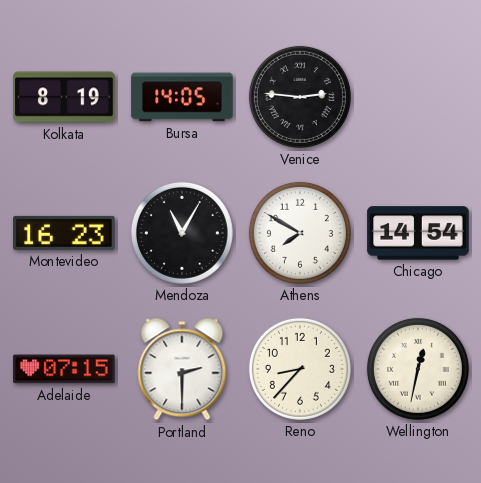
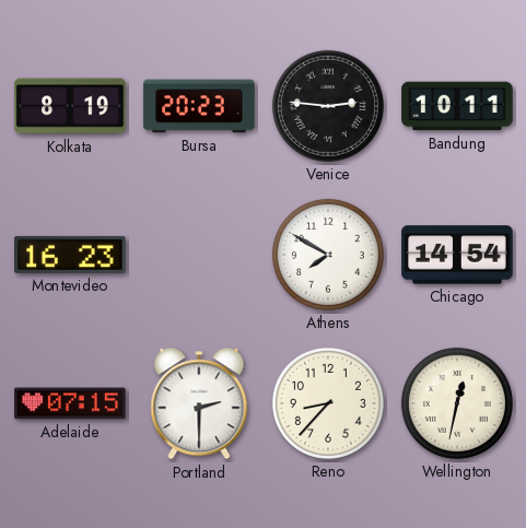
Bursa: 14:05 -> 20:23 (199, 106)
Bandung: none -> 10:11 (457, 106)
Mendoza: 11:05 -> none (182, 233)
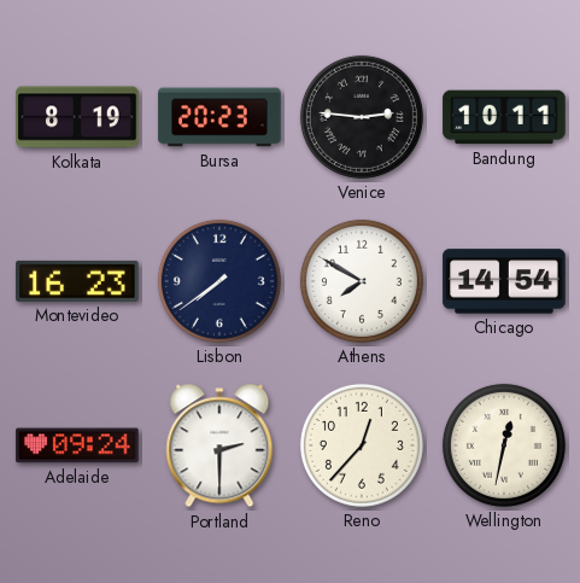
Lisbon: none -> 7:39 (219, 281)
Adelaide: 07:15 -> 09:24 (77, 445)
Reno: 8:37 -> 12:37 (362, 445)
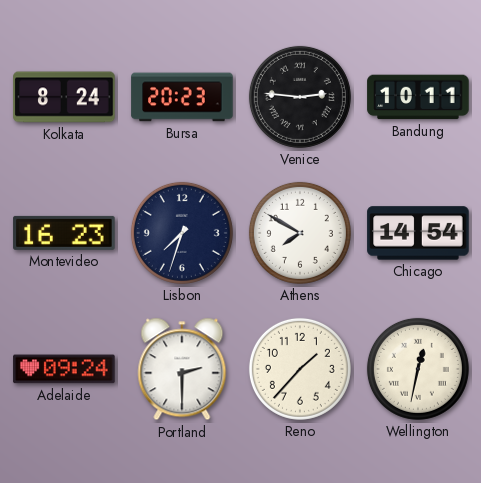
Kolkata: 8:19 -> 8:24 (64, 97)
Lisbon: 7:39 -> 7:33 (182, 233)
Reno: 12:37 -> 1:37 (300, 369)
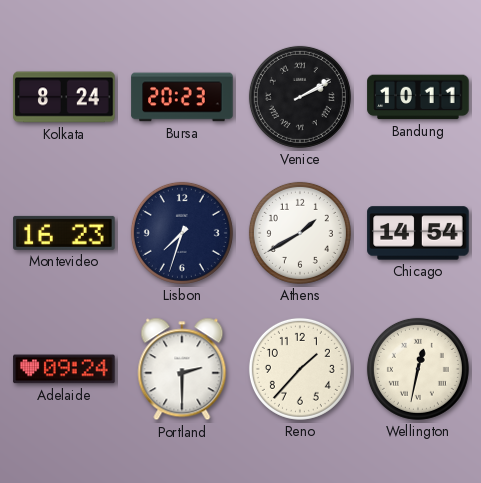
Venice: 2:46 -> 2:10 (300, 97)
Athens: 7:50 -> 1:40 (300, 233)
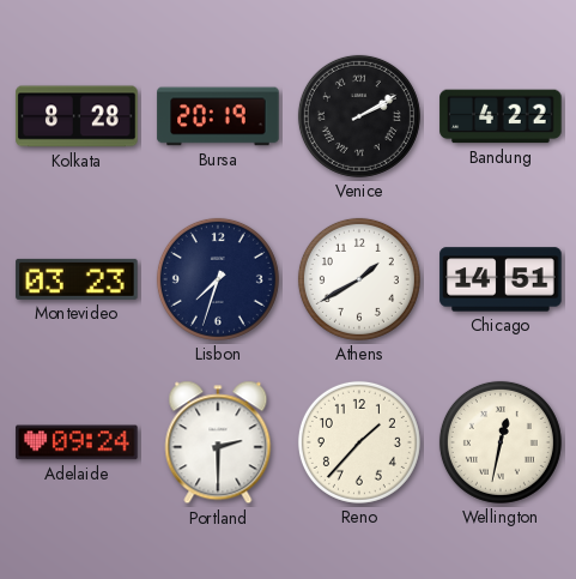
Kolkata: 8:24 -> 8:28 (77, 116)
Bursa: 20:23 -> 20:19 (218, 116)
Bandung: 10:11 -> 4:22 (501, 116)
Montevideo: 16:23 -> 03:23 (77, 279)
Chicago: 14:54 -> 14:51 (501, 279)
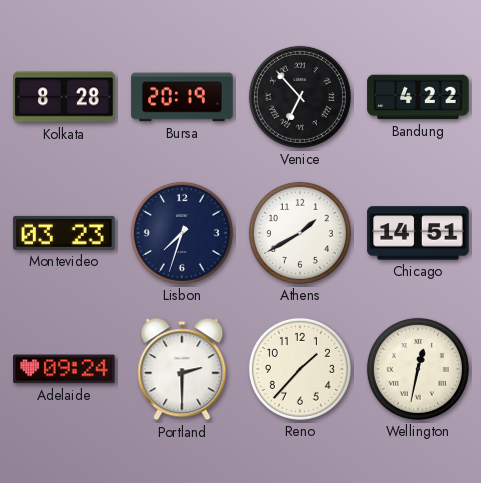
Venice: 2:10 -> 6:53 (300, 97)
